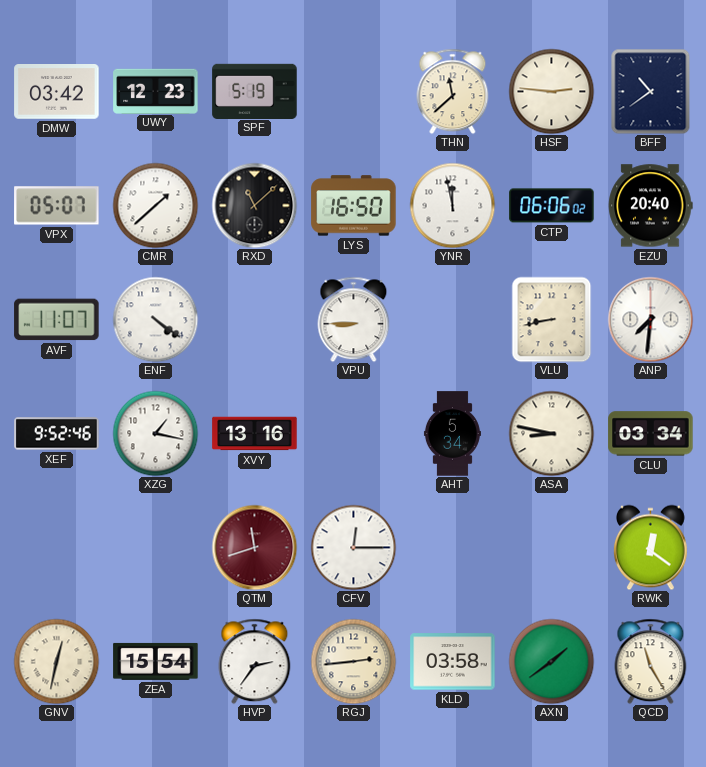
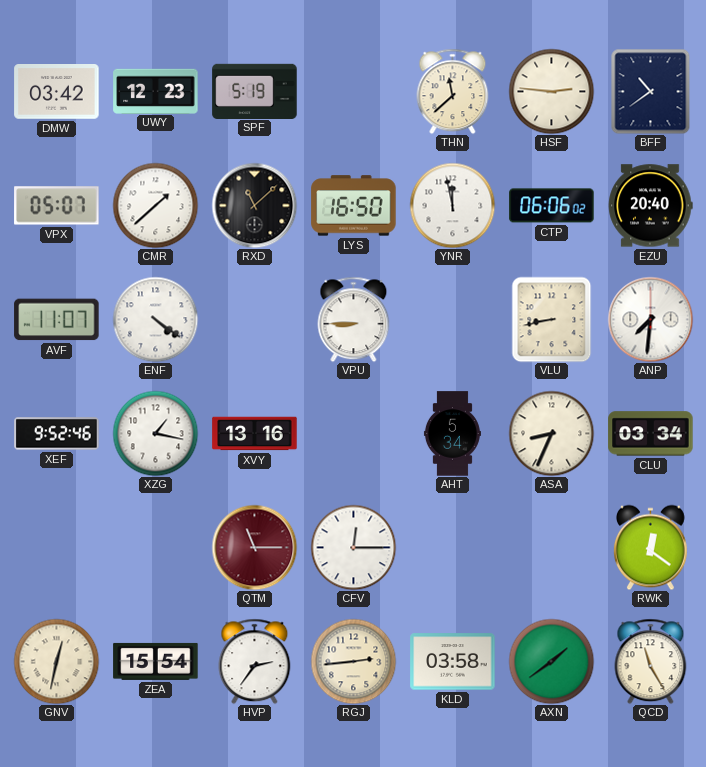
ASA: 8:47 -> 8:34 (551, 433)
QTM: 11:42 -> 11:15 (254, 547)
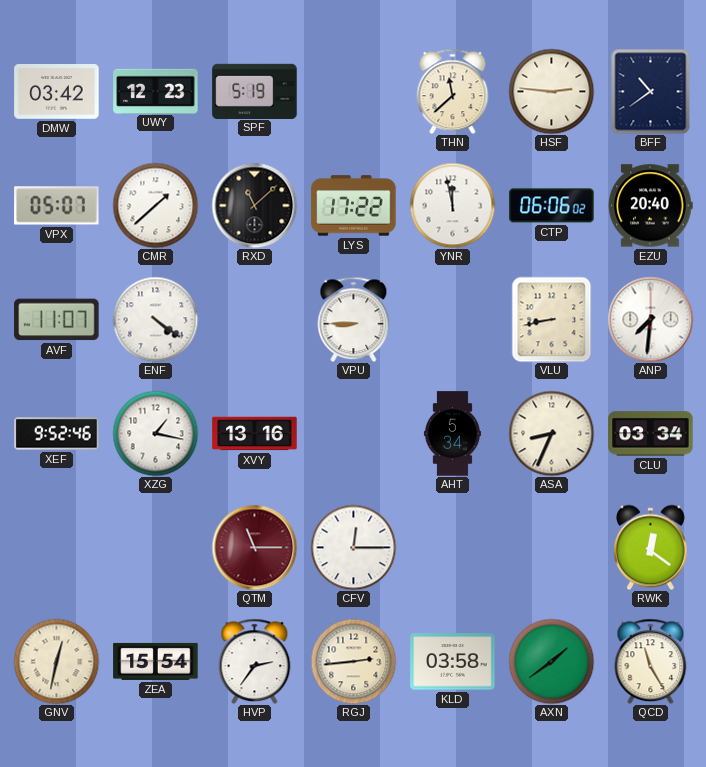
LYS: 16:50 -> 17:22 (354, 206)
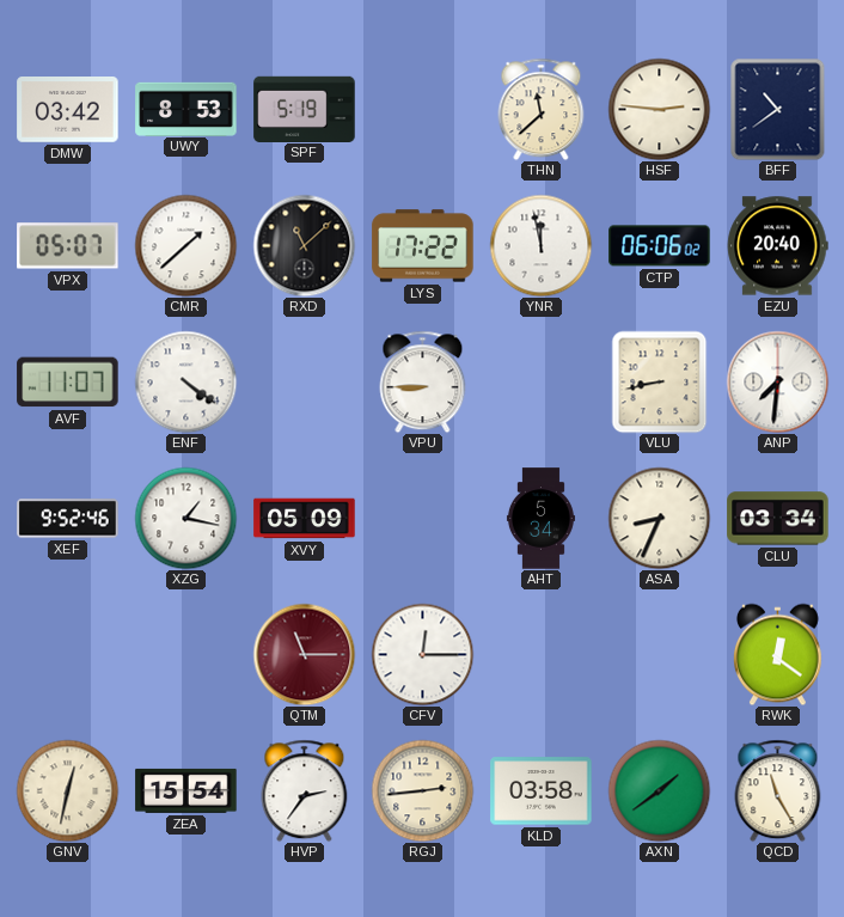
UWY: 12:23 -> 8:53 (186, 109)
XVY: 13:16 -> 05:09 (305, 519)
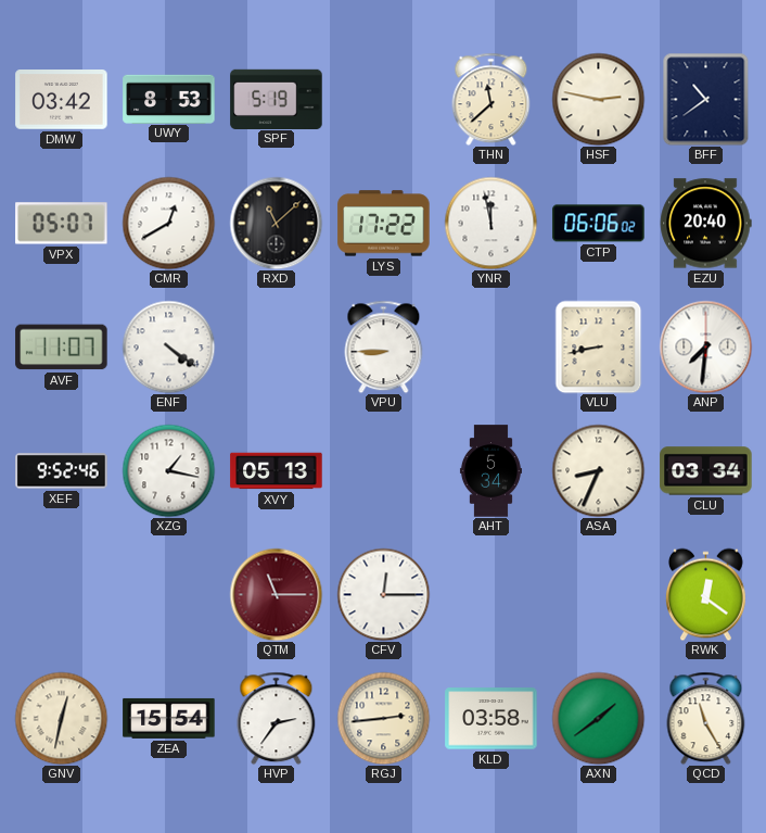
HSF: 2:46 -> 2:47 (598, 99)
CMR: 1:38 -> 12:40 (168, 223)
XVY: 05:09 -> 05:13 (277, 471)
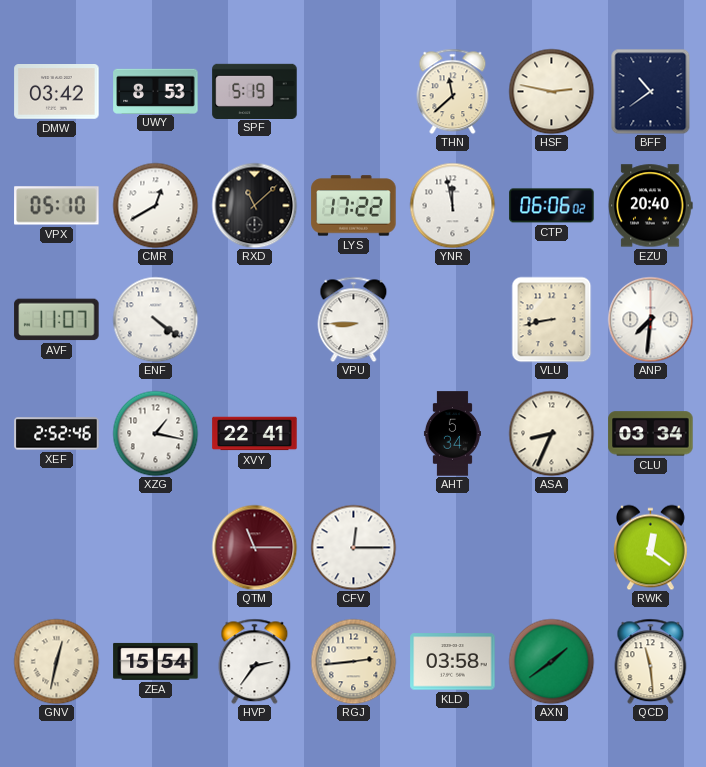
VPX: 05:07 -> 05:10 (57, 206)
XEF: 9:52 -> 2:52 (57, 434)
XVY: 05:13 -> 22:41 (255, 434)
QCD: 11:25 -> 11:29 (651, 661)
